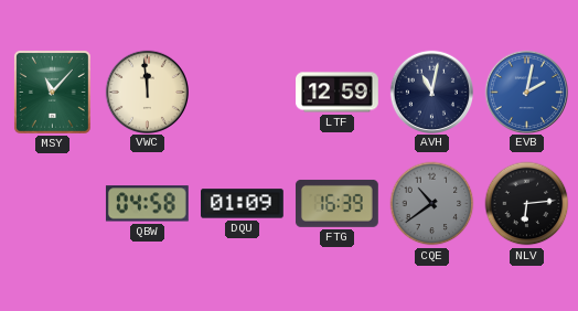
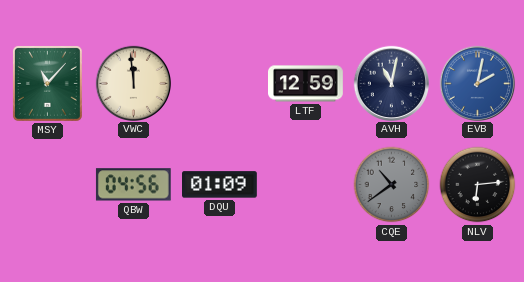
QBW: 04:58 -> 04:56 (133, 185)
FTG: 16:39 -> none (338, 203)
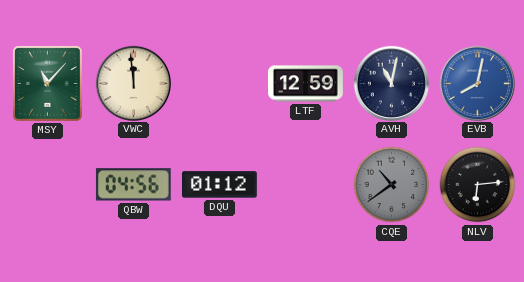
EVB: 2:02 -> 8:02 (477, 83)
DQU: 01:09 -> 01:12 (220, 185)
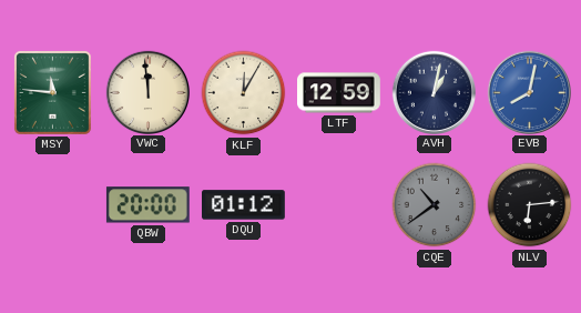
MSY: 11:07 -> 11:46 (52, 92)
KLF: none -> 12:05 (244, 93)
AVH: 11:02 -> 1:02 (434, 92)
QBW: 04:56 -> 20:00 (147, 205)
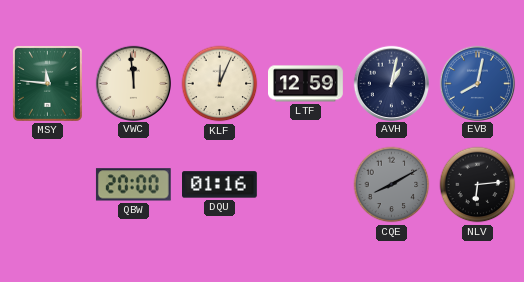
KLF: 12:05 -> 12:04 (220, 84)
DQU: 01:12 -> 01:16 (220, 185)
CQE: 10:39 -> 8:10 (392, 185)
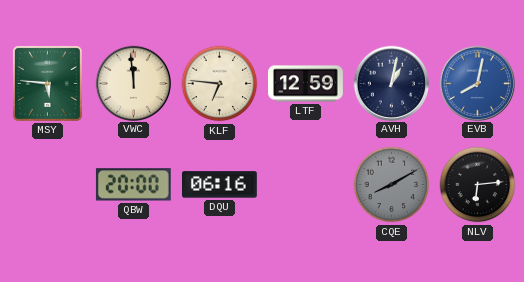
MSY: 11:46 -> 5:46 (47, 83)
KLF: 12:04 -> 6:46 (220, 84)
DQU: 01:16 -> 06:16 (220, 185)
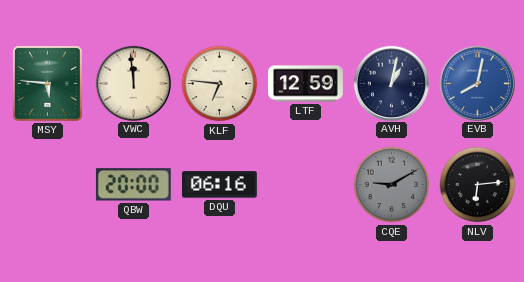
CQE: 8:10 -> 9:10 (392, 185)
